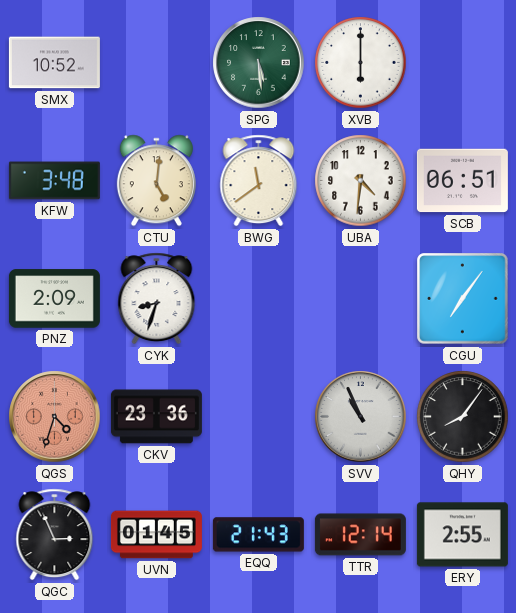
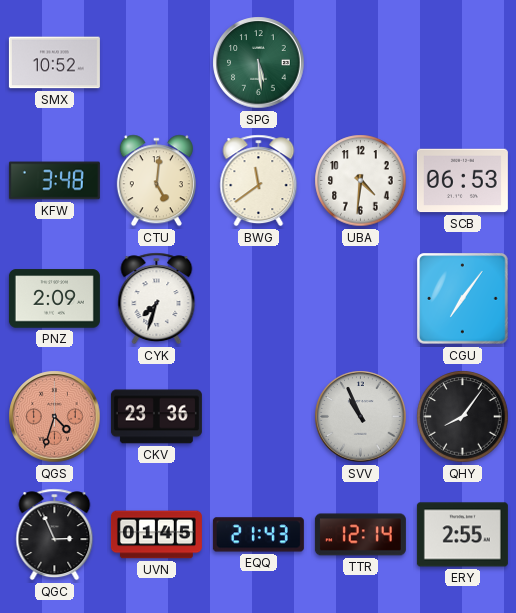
XVB: 6:00 -> none (361, 63)
SCB: 06:51 -> 06:53 (462, 181)
CYK: 8:33 -> 7:33 (157, 299)
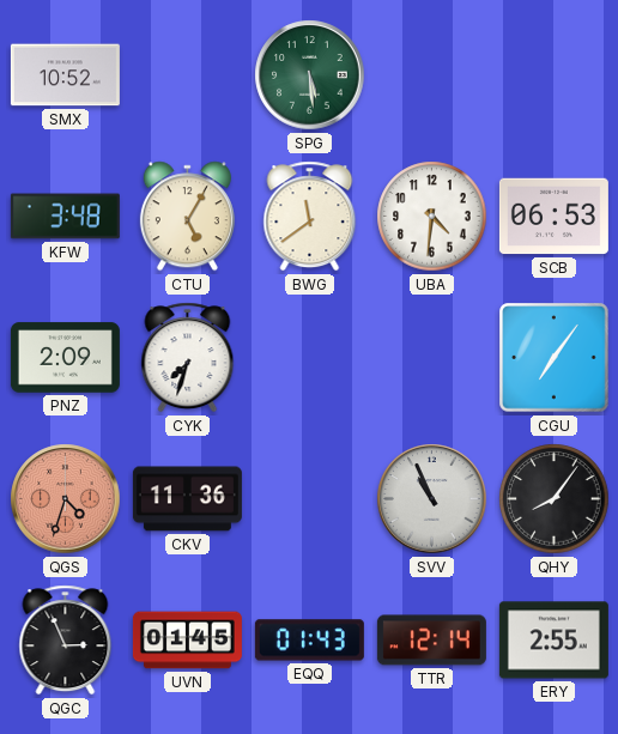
CTU: 5:01 -> 5:05 (187, 217)
CKV: 23:36 -> 11:36 (187, 499)
EQQ: 21:43 -> 01:43 (309, 641)
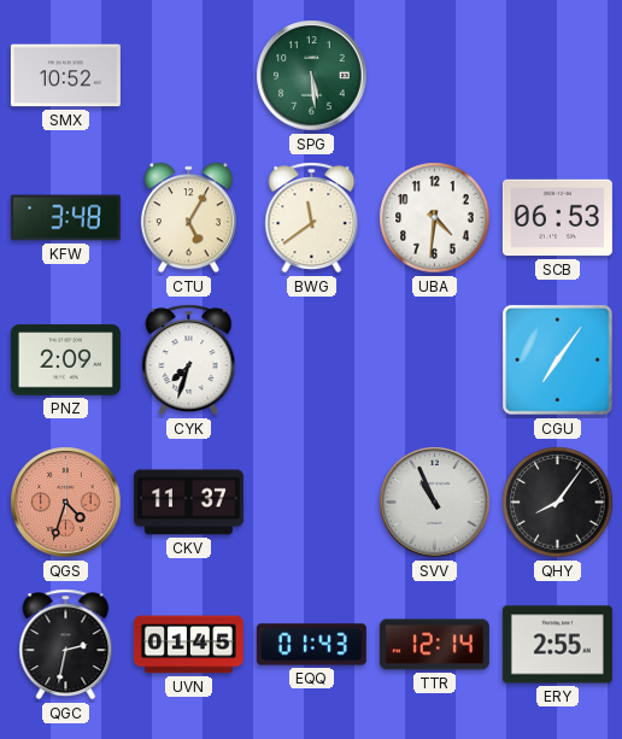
CKV: 11:36 -> 11:37 (188, 503)
QGC: 2:56 -> 2:32 (66, 645)
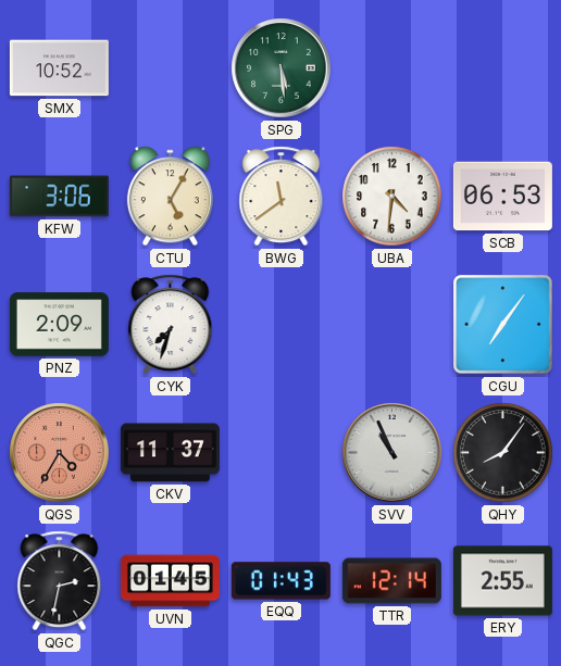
KFW: 3:48 -> 3:06 (59, 197)
QGS: 4:33 -> 4:35 (60, 453)
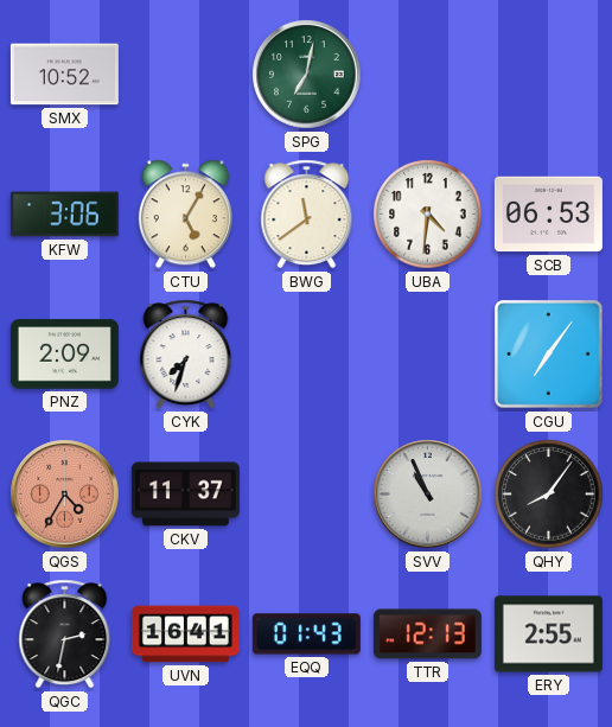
SPG: 5:29 -> 7:02 (307, 75)
UVN: 01:45 -> 16:41 (185, 634)
TTR: 12:14 -> 12:13 (427, 634)
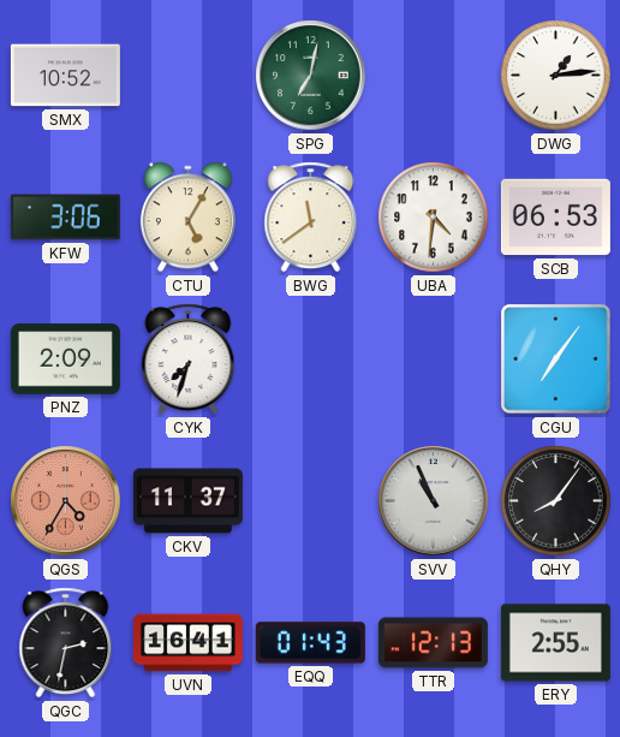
DWG: none -> 1:14 (556, 76)
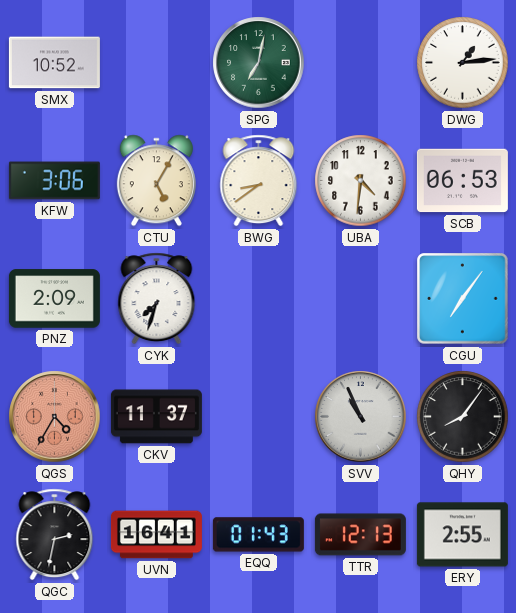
BWG: 11:39 -> 8:39 (259, 181)
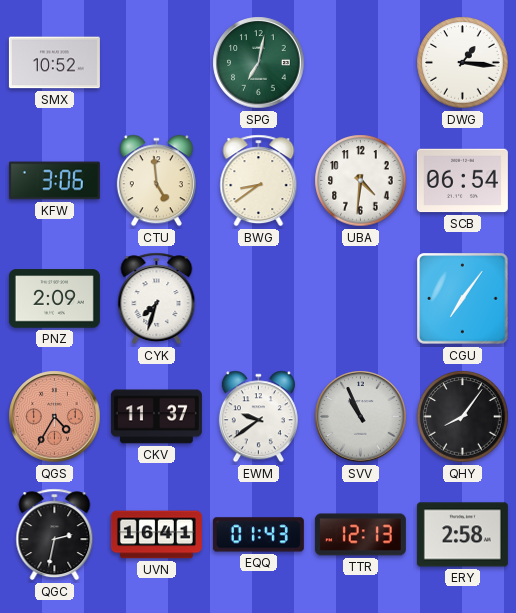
DWG: 1:14 -> 1:16 (463, 63)
CTU: 5:05 -> 4:59 (156, 181)
SCB: 06:53 -> 06:54 (462, 181)
EWM: none -> 9:39 (258, 417)
ERY: 2:55 -> 2:58 (462, 535)
